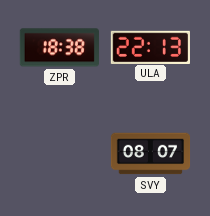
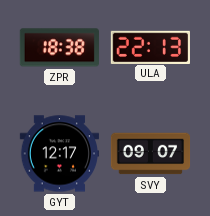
GYT: none -> 12:17 (59, 154)
SVY: 08:07 -> 09:07 (151, 154)
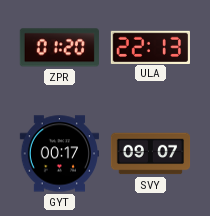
ZPR: 18:38 -> 01:20 (59, 48)
GYT: 12:17 -> 00:17 (59, 154)
